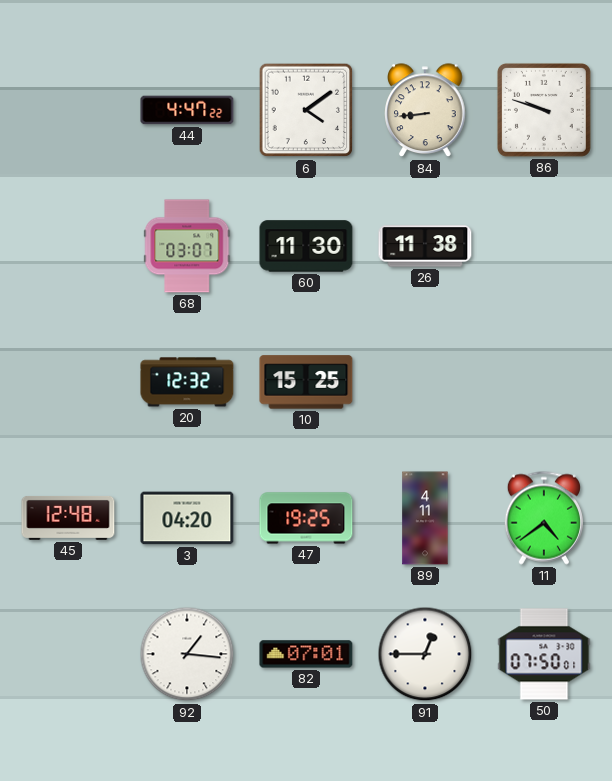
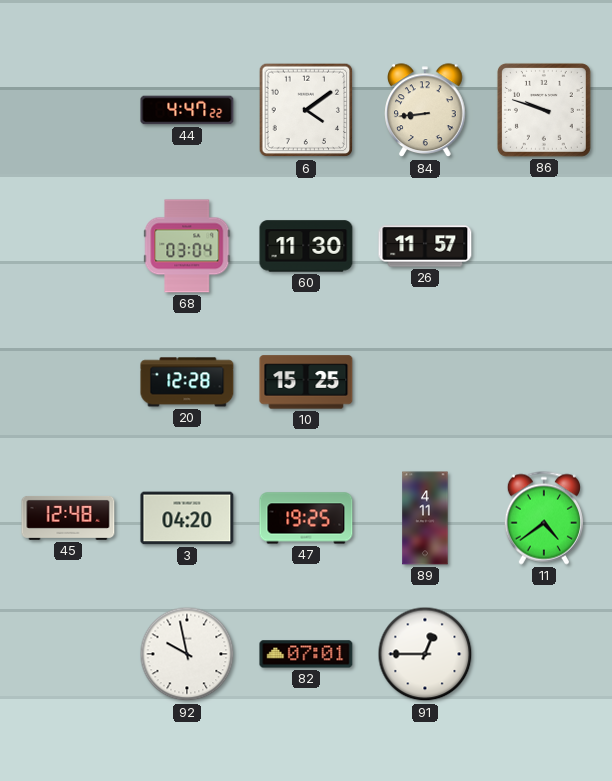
68: 03:07 -> 03:04 (187, 246)
26: 11:38 -> 11:57 (425, 246)
20: 12:32 -> 12:28 (187, 382)
92: 1:16 -> 9:58 (187, 654)
50: 07:50 -> none (544, 654)
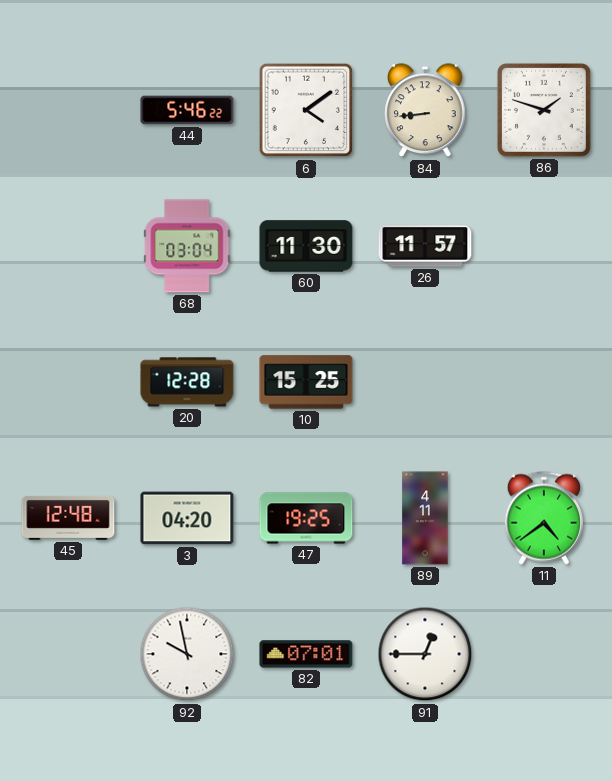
44: 4:47 -> 5:46 (187, 110)
86: 9:48 -> 1:48 (544, 110)
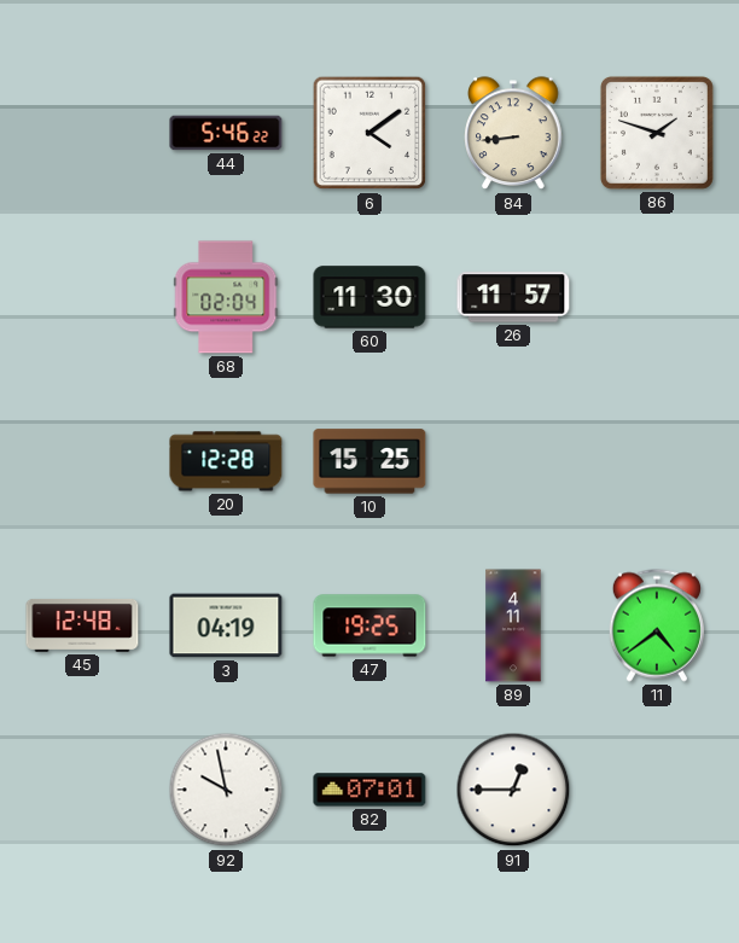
68: 03:04 -> 02:04 (226, 297)
3: 04:20 -> 04:19 (226, 625)
